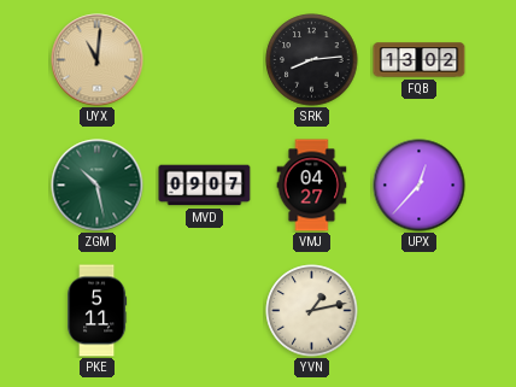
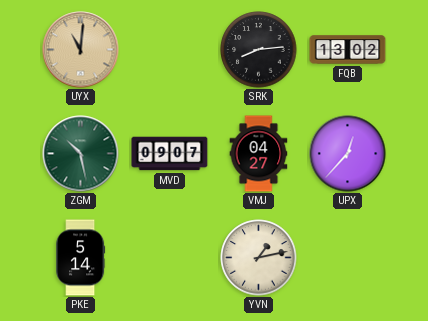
PKE: 5:11 -> 5:14 (81, 258)
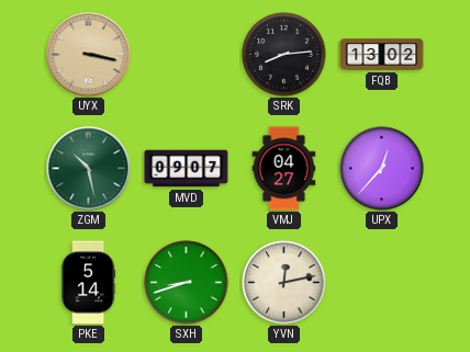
UYX: 11:01 -> 3:17 (89, 55)
SXH: none -> 8:42 (187, 283)
YVN: 1:13 -> 12:13 (284, 283)
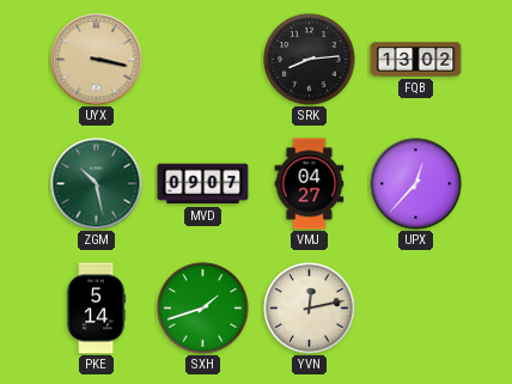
SXH: 8:42 -> 1:42 (203, 309)
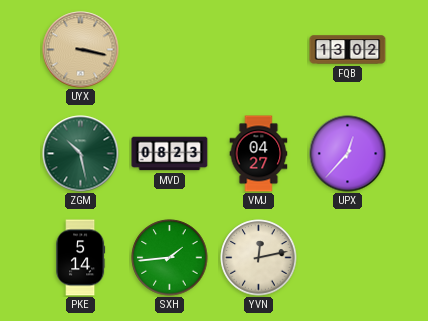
SRK: 8:14 -> none (310, 60)
MVD: 09:07 -> 08:23 (170, 154)
SXH: 1:42 -> 1:44 (170, 258)
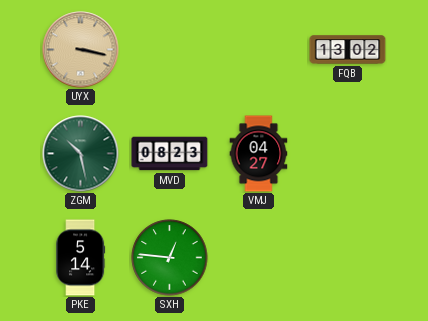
UPX: 12:37 -> none (348, 154)
SXH: 1:44 -> 12:46 (170, 258)
YVN: 12:13 -> none (259, 258)
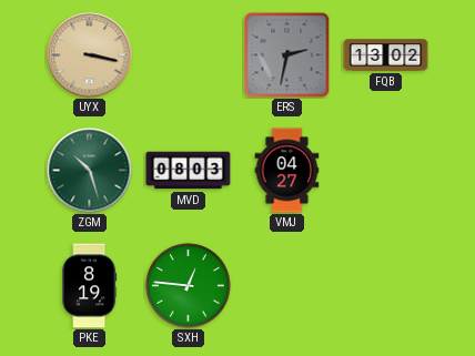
ERS: none -> 2:32 (286, 54)
ZGM: 10:28 -> 10:27 (90, 171)
MVD: 08:23 -> 08:03 (189, 171)
PKE: 5:14 -> 8:19 (90, 286)
